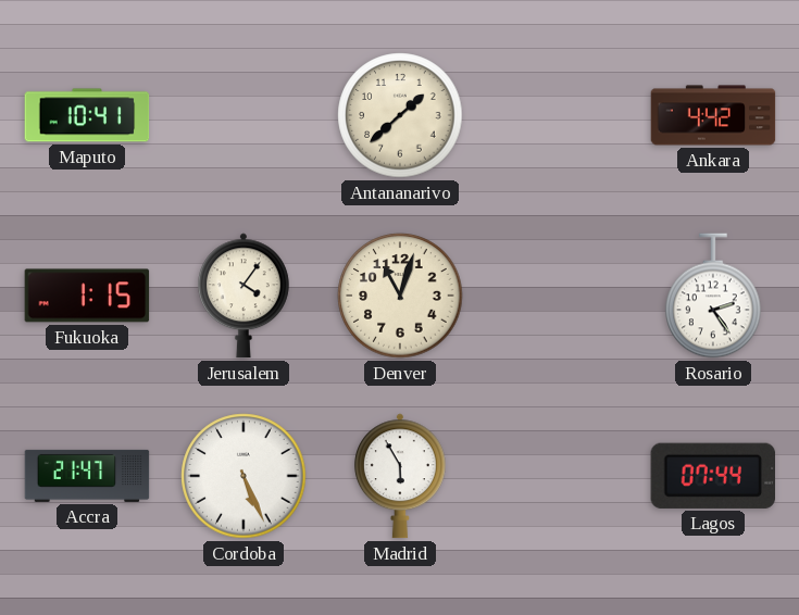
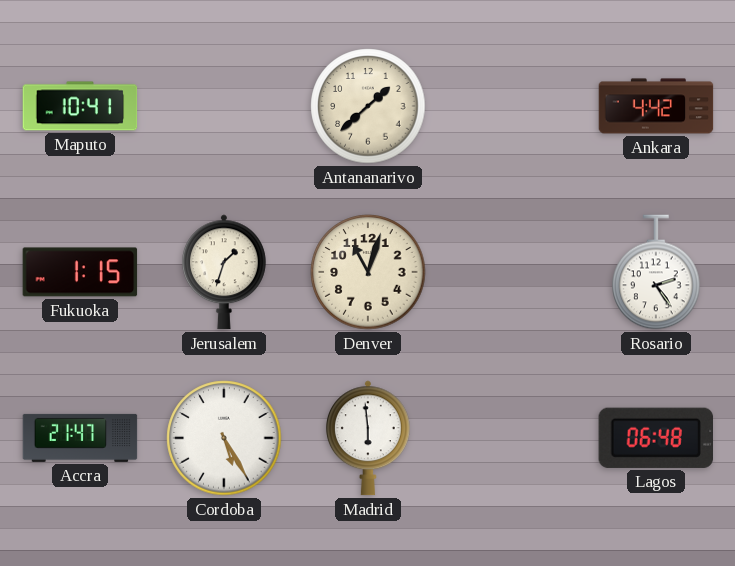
Jerusalem: 4:06 -> 1:33 (224, 272)
Cordoba: 5:26 -> 5:25 (224, 438)
Madrid: 5:55 -> 5:59 (368, 438)
Lagos: 07:44 -> 06:48 (655, 438)
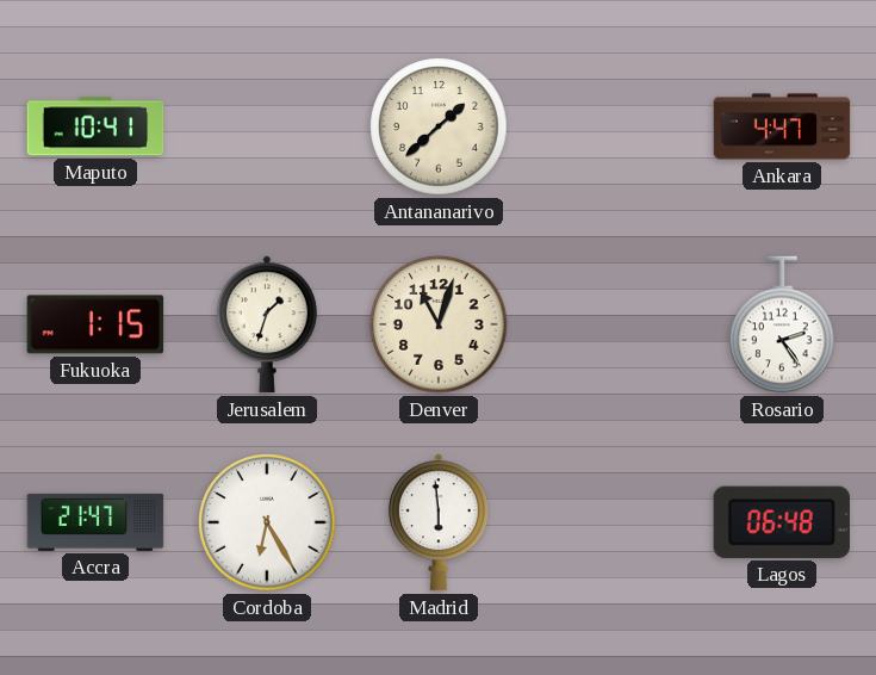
Ankara: 4:42 -> 4:47 (782, 126)
Cordoba: 5:25 -> 6:25 (267, 522)
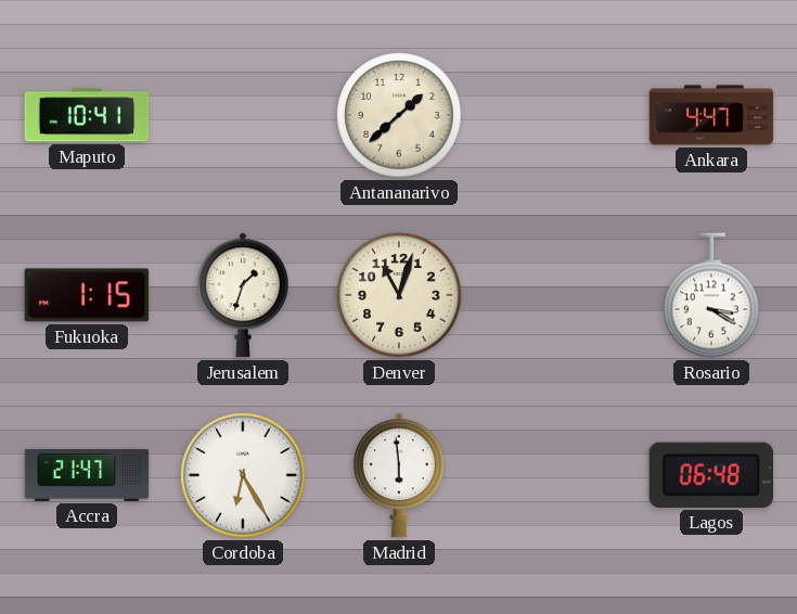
Rosario: 2:24 -> 3:20 (711, 295)
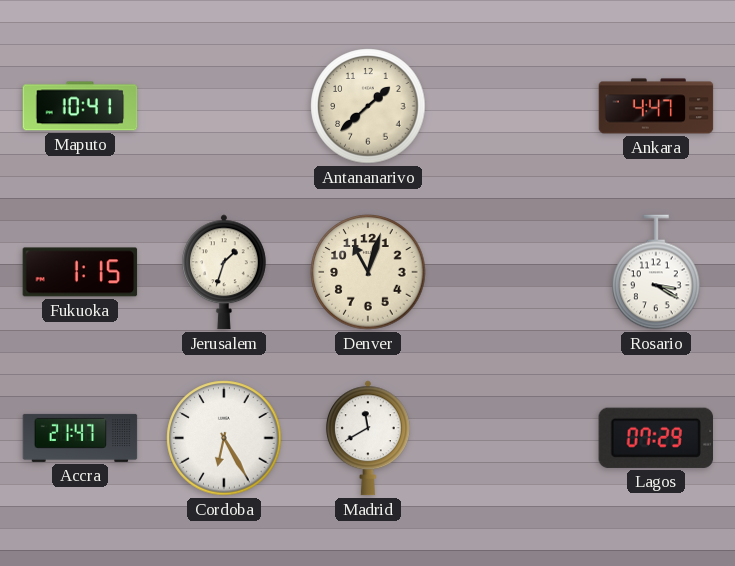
Madrid: 5:59 -> 11:40 (368, 438)
Lagos: 06:48 -> 07:29 (655, 438)
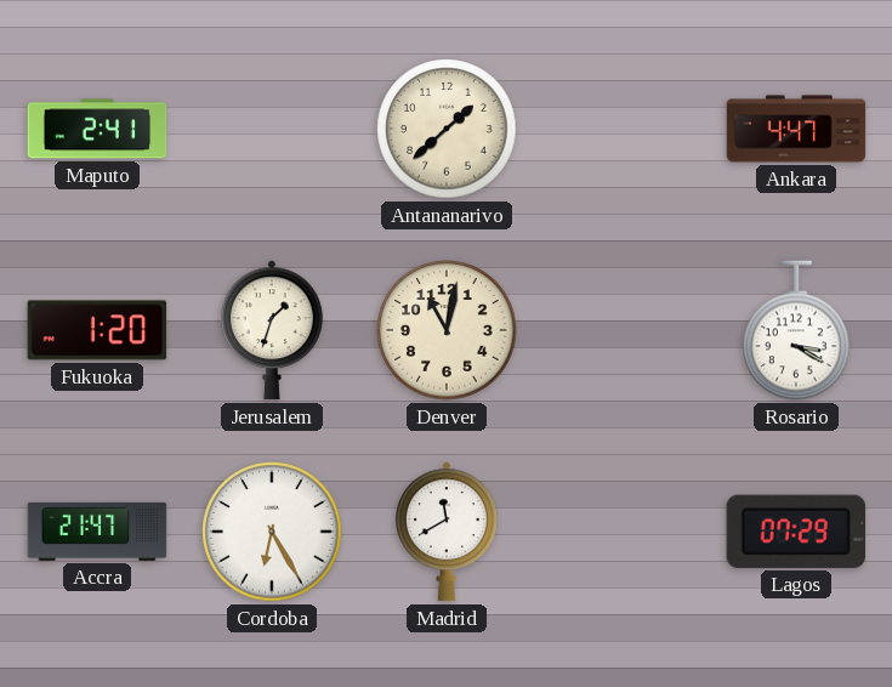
Maputo: 10:41 -> 2:41 (97, 129)
Fukuoka: 1:15 -> 1:20 (97, 330)
Denver: 11:03 -> 11:02 (447, 330)
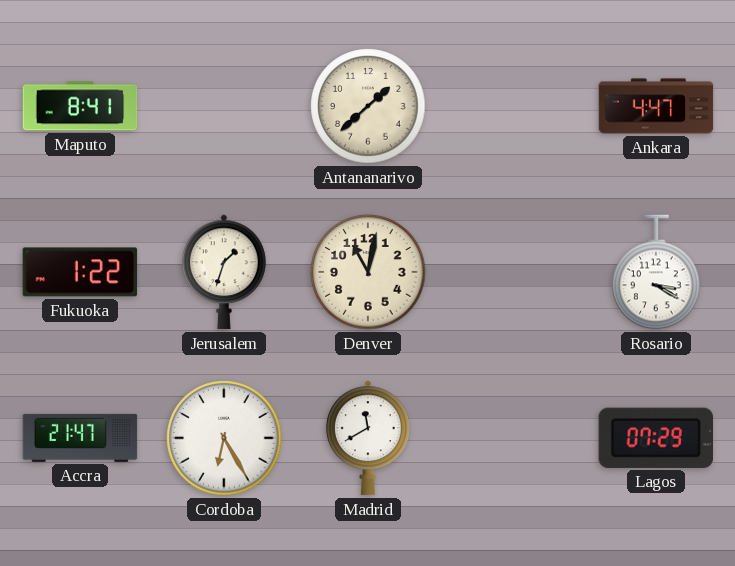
Maputo: 2:41 -> 8:41 (80, 106)
Fukuoka: 1:20 -> 1:22 (80, 272)
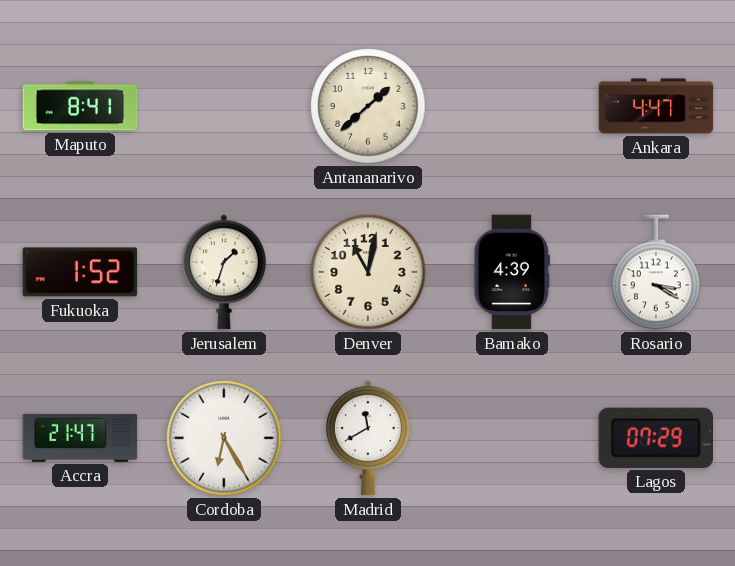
Fukuoka: 1:22 -> 1:52 (80, 272)
Bamako: none -> 4:39 (512, 272)
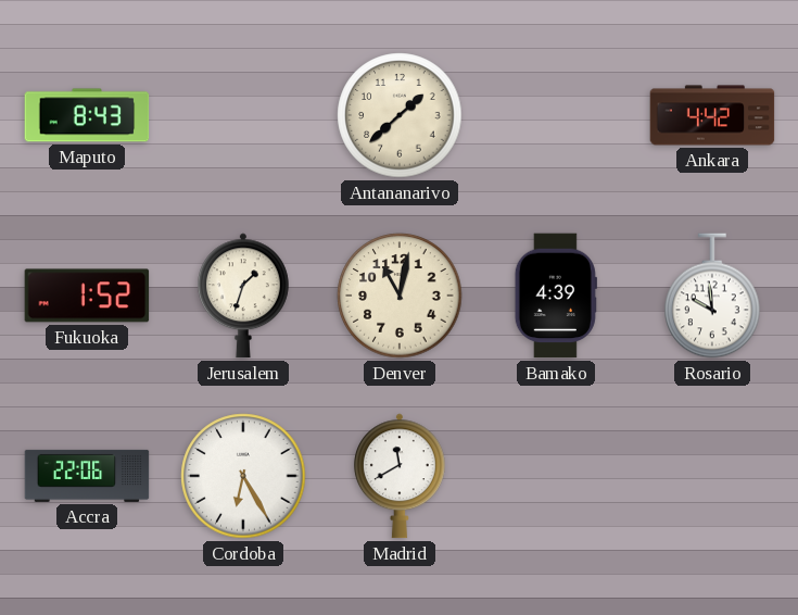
Maputo: 8:41 -> 8:43 (87, 115)
Ankara: 4:47 -> 4:42 (712, 115)
Rosario: 3:20 -> 9:59 (712, 296)
Accra: 21:47 -> 22:06 (87, 476)
Lagos: 07:29 -> none (655, 438)
